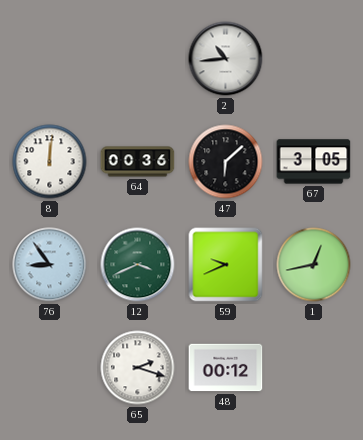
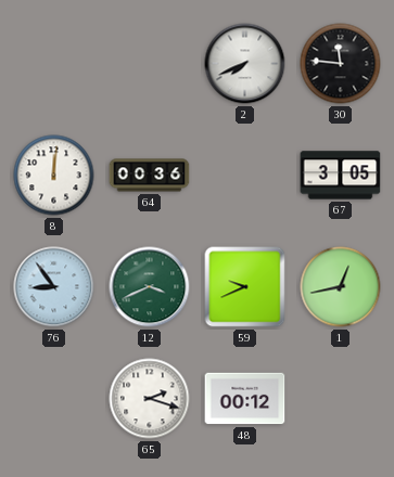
2: 10:44 -> 7:41 (245, 64)
30: none -> 11:46 (341, 64)
47: 6:08 -> none (226, 162)
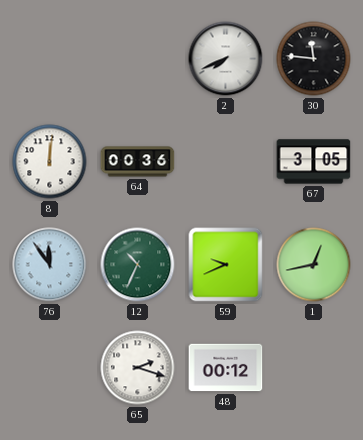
76: 8:54 -> 11:54 (50, 265)
12: 3:41 -> 10:34 (138, 265)
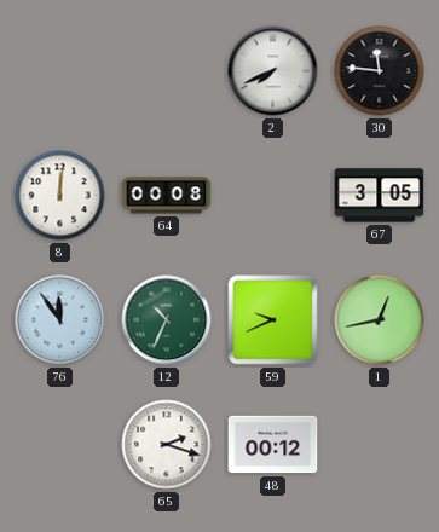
64: 00:36 -> 00:08 (167, 196)
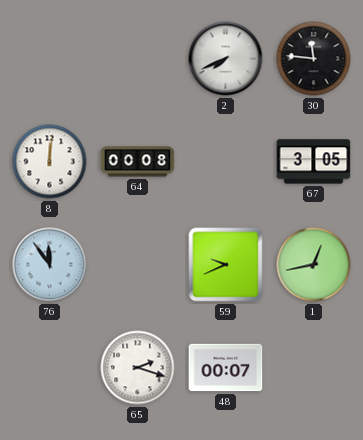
12: 10:34 -> none (167, 320)
48: 00:12 -> 00:07 (226, 368)
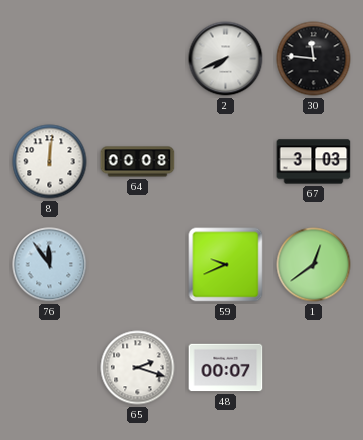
67: 3:05 -> 3:03 (314, 162)
1: 12:43 -> 12:39 (314, 265)
